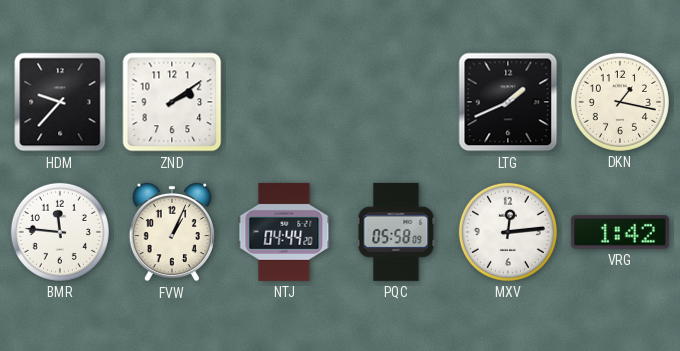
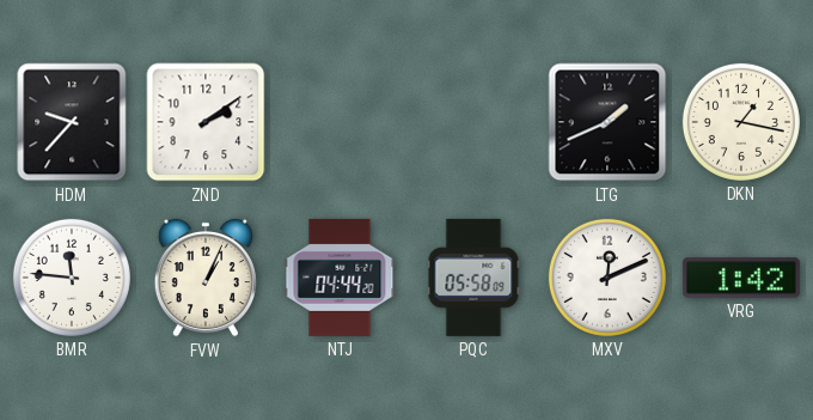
MXV: 12:14 -> 12:11 (607, 278)
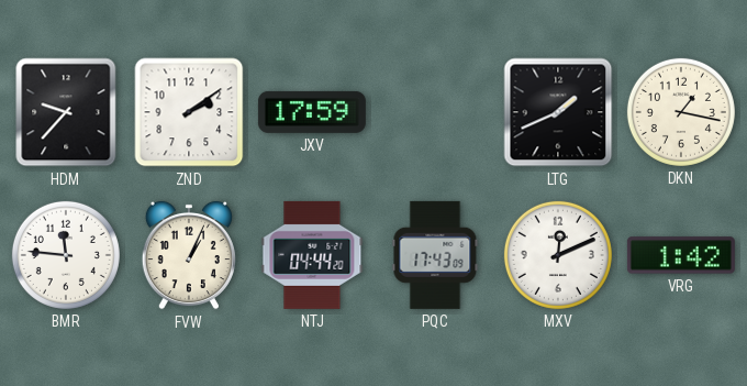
JXV: none -> 17:59 (312, 112)
PQC: 05:58 -> 17:43 (435, 255)
